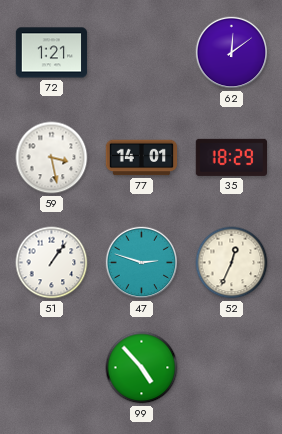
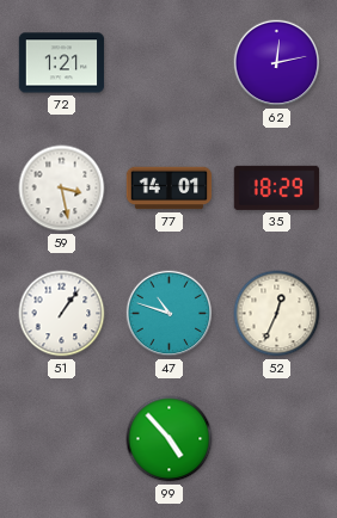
62: 12:09 -> 12:13 (277, 63)
47: 2:48 -> 10:48 (170, 314)
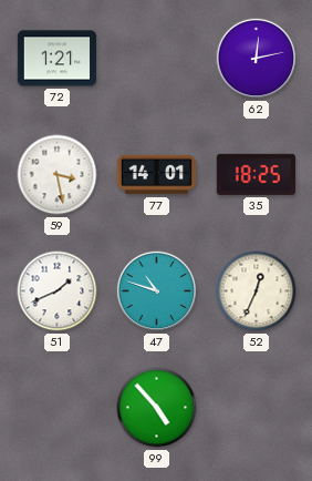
35: 18:29 -> 18:25 (256, 174)
51: 1:06 -> 1:41 (58, 291)
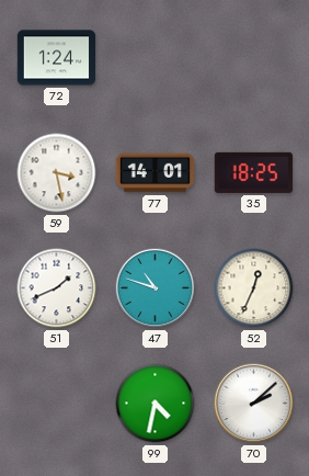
72: 1:21 -> 1:24 (57, 58)
62: 12:13 -> none (257, 59)
99: 4:53 -> 4:32 (156, 404)
70: none -> 2:08 (254, 404)
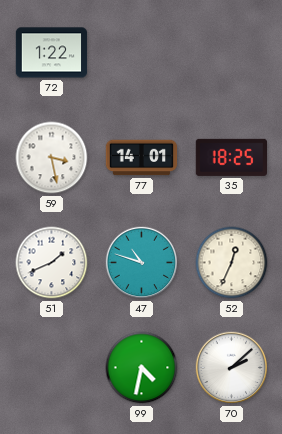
72: 1:24 -> 1:22 (52, 53)
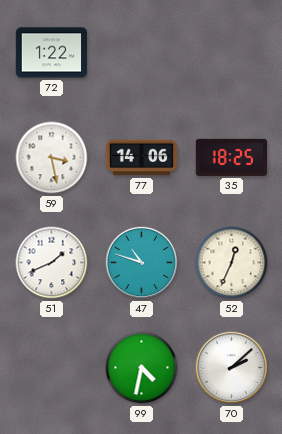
77: 14:01 -> 14:06 (142, 158)
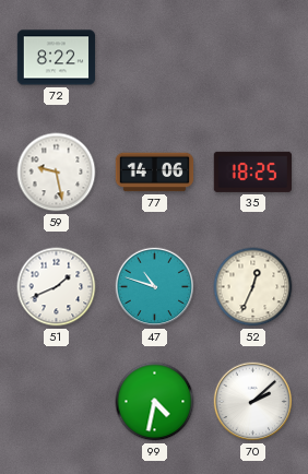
72: 1:22 -> 8:22 (57, 58)
59: 3:28 -> 9:28 (57, 173)
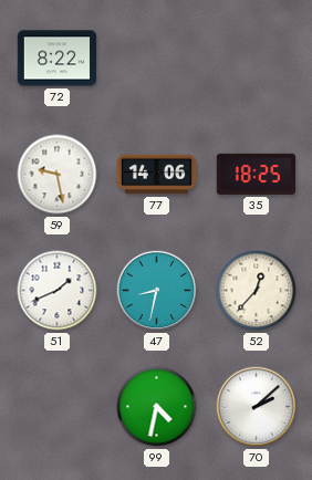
47: 10:48 -> 8:32 (157, 291)
52: 12:34 -> 12:37 (257, 291)
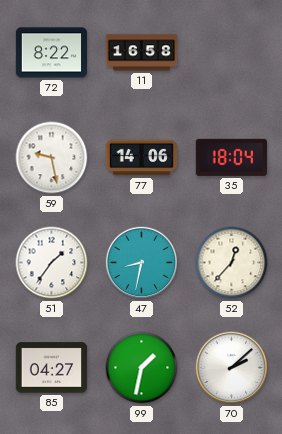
11: none -> 16:58 (142, 53)
35: 18:25 -> 18:04 (231, 157)
51: 1:41 -> 1:36 (52, 263)
85: none -> 04:27 (52, 368)
99: 4:32 -> 1:32 (142, 368)
